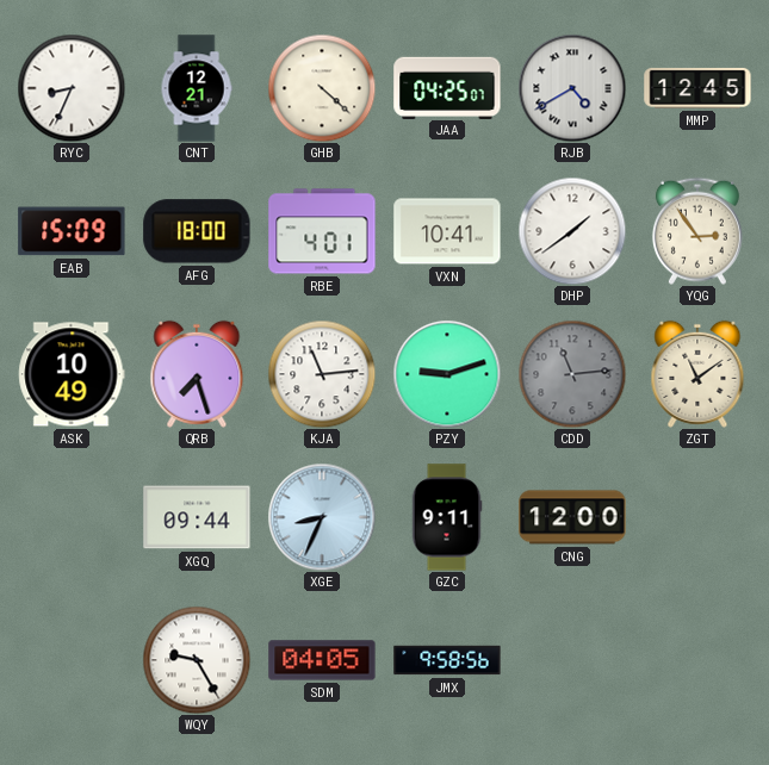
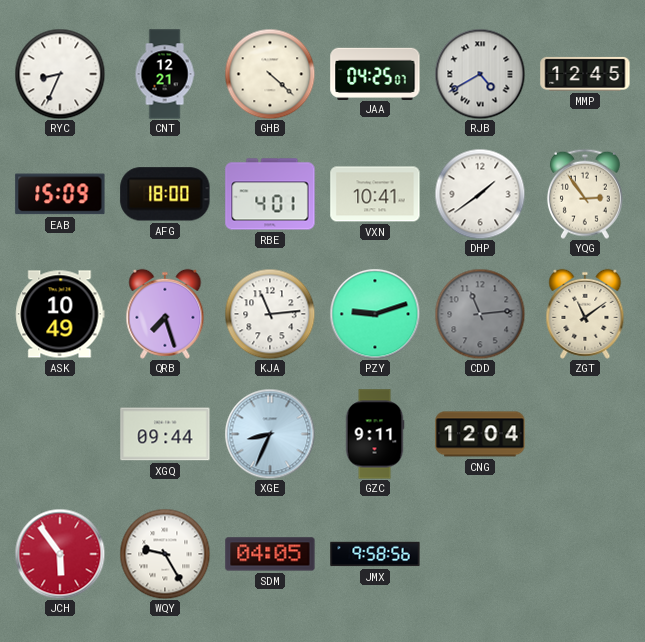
CNG: 12:00 -> 12:04 (480, 434)
JCH: none -> 5:54 (60, 554)
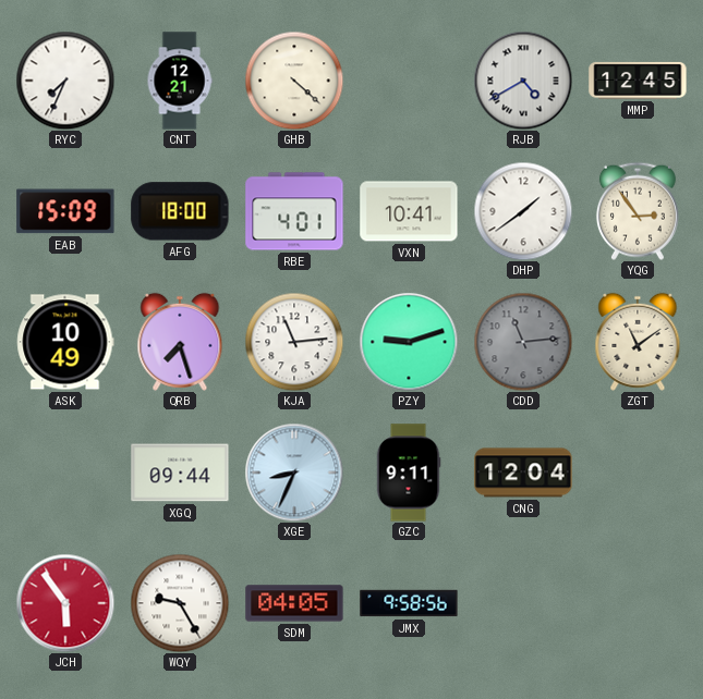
RYC: 8:34 -> 7:34 (65, 81)
JAA: 04:25 -> none (375, 73)
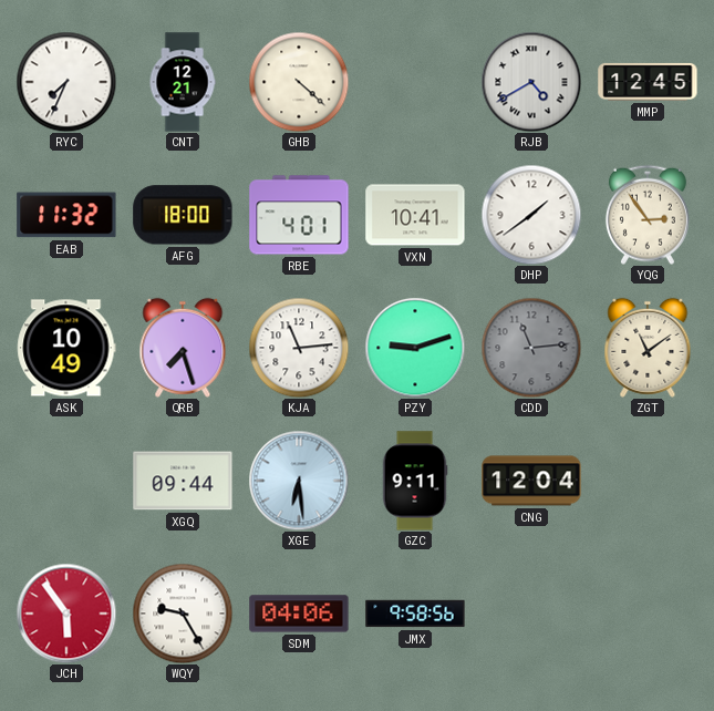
EAB: 15:09 -> 11:32 (66, 215)
XGE: 8:34 -> 6:29 (299, 481)
SDM: 04:05 -> 04:06 (299, 614)
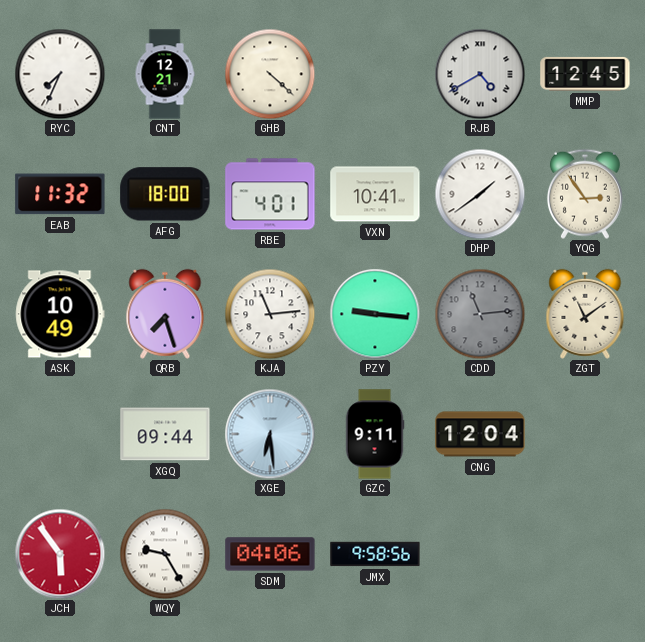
PZY: 9:12 -> 9:16 (375, 314)
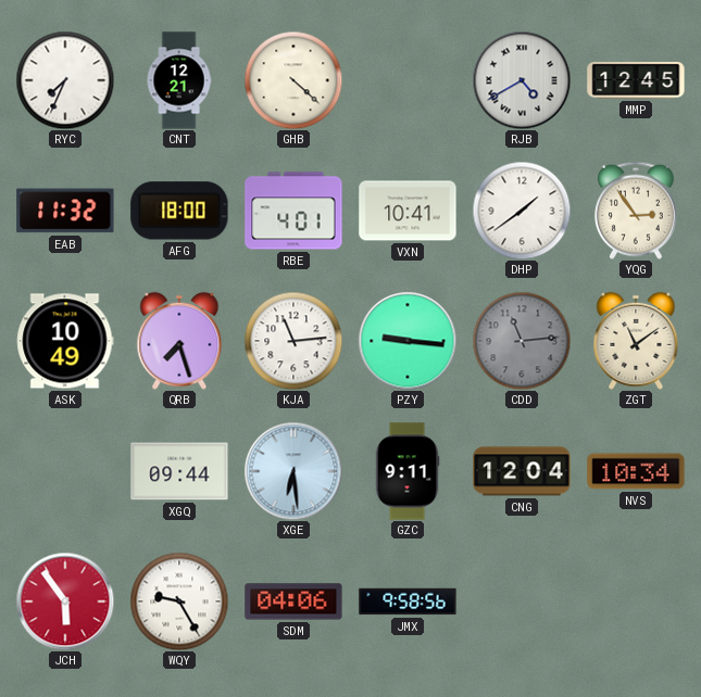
NVS: none -> 10:34 (636, 471)
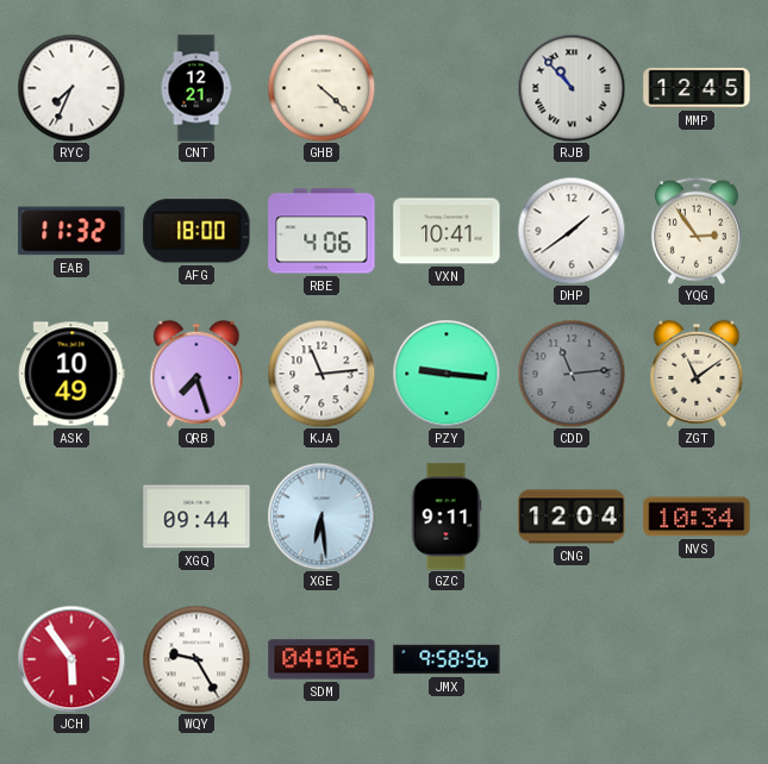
RJB: 4:40 -> 10:53 (572, 88)
RBE: 4:01 -> 4:06 (321, 231)
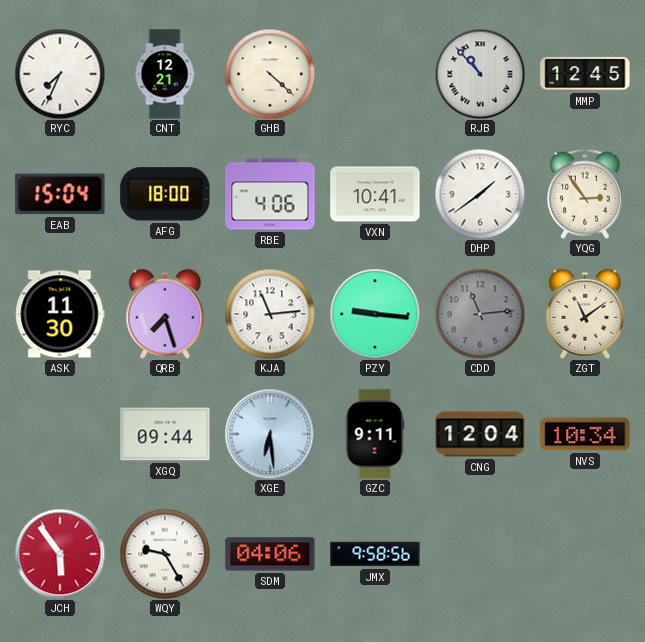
EAB: 11:32 -> 15:04 (60, 194)
ASK: 10:49 -> 11:30 (60, 314)
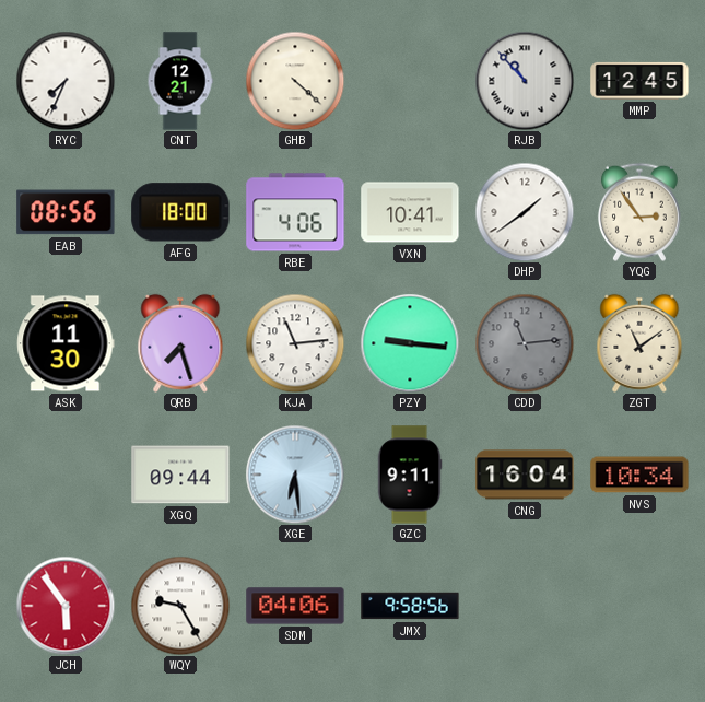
EAB: 15:04 -> 08:56 (66, 212)
CNG: 12:04 -> 16:04 (525, 475)
